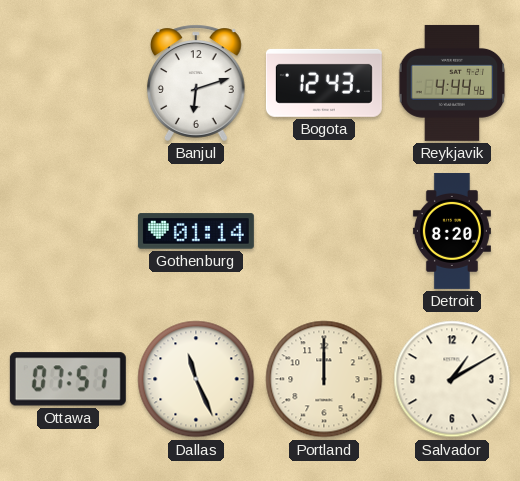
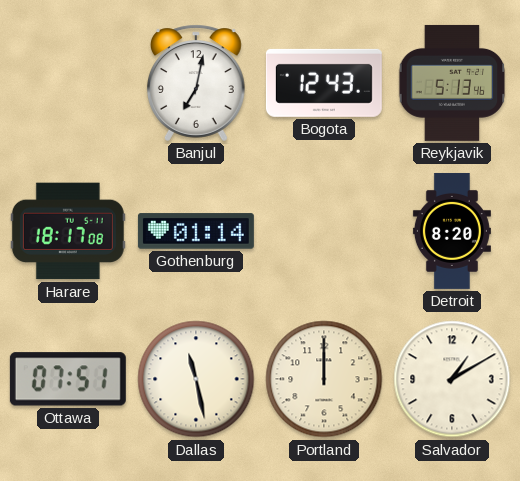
Banjul: 6:12 -> 7:02 (196, 83)
Reykjavik: 4:44 -> 5:13 (452, 83)
Harare: none -> 18:17 (68, 231)
Dallas: 11:26 -> 11:28 (196, 379)
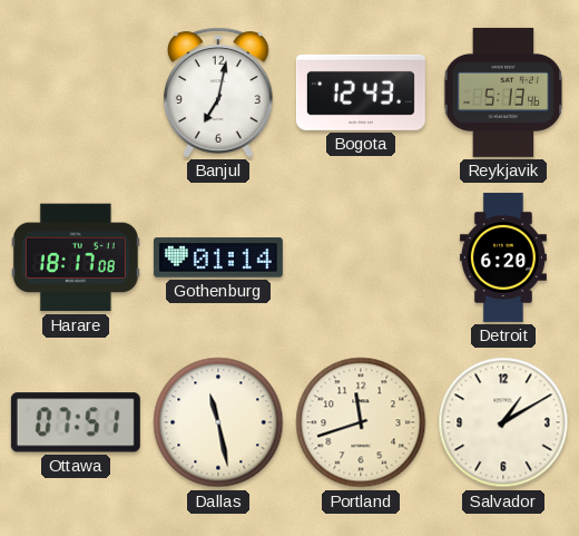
Detroit: 8:20 -> 6:20 (503, 257)
Portland: 12:00 -> 11:42 (361, 422)
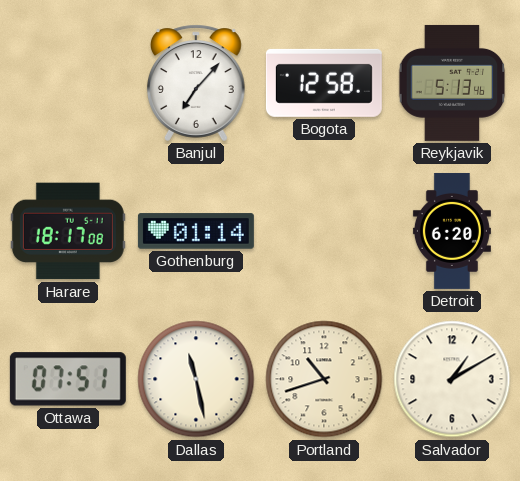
Banjul: 7:02 -> 7:07 (196, 83)
Bogota: 12:43 -> 12:58 (324, 83)
Portland: 11:42 -> 10:42 (324, 379)
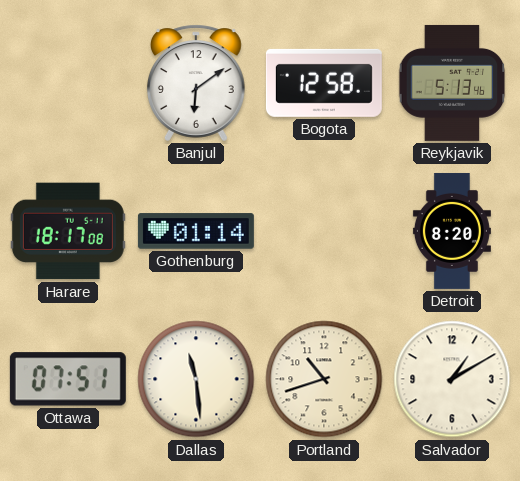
Banjul: 7:07 -> 6:09 (196, 83)
Detroit: 6:20 -> 8:20 (452, 231)
Dallas: 11:28 -> 11:29 (196, 379)
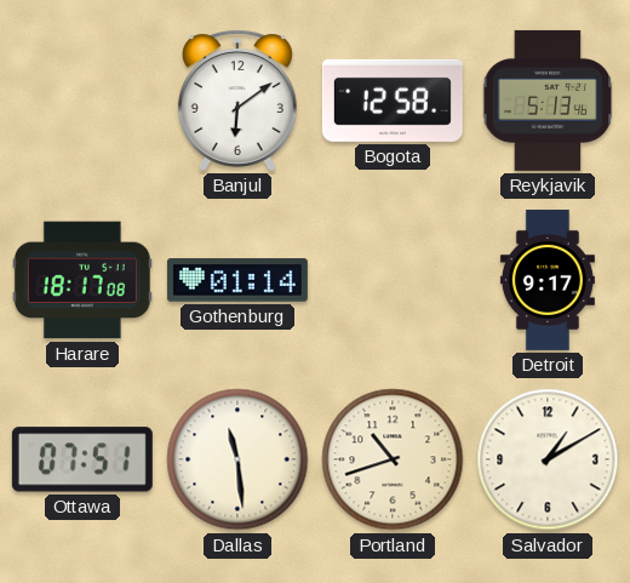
Detroit: 8:20 -> 9:17 (548, 280)
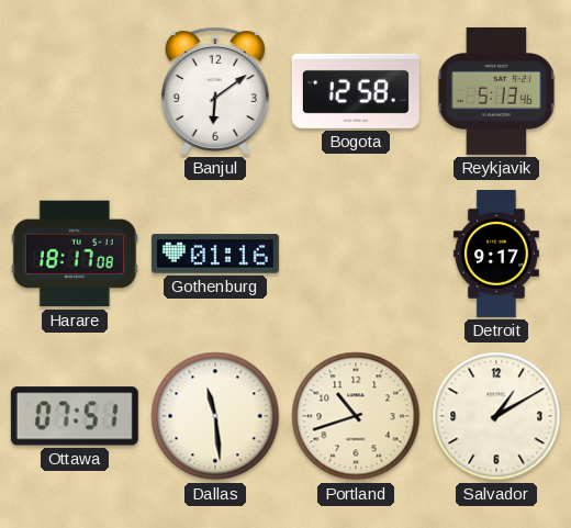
Gothenburg: 01:14 -> 01:16 (215, 254)
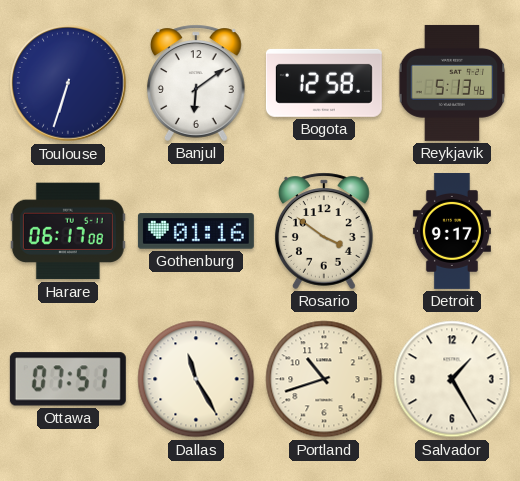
Toulouse: none -> 6:33 (69, 84)
Harare: 18:17 -> 06:17 (68, 231)
Rosario: none -> 3:51 (324, 231)
Dallas: 11:29 -> 11:25 (196, 379)
Salvador: 1:10 -> 1:25 (452, 379)
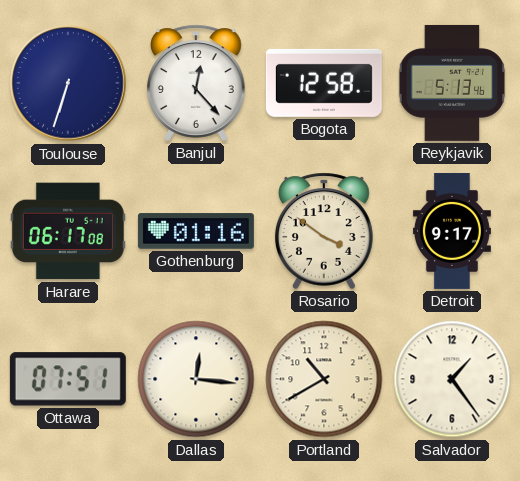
Banjul: 6:09 -> 12:23 (196, 83)
Dallas: 11:25 -> 12:16 (196, 379)
Portland: 10:42 -> 10:40 (324, 379)
Salvador: 1:25 -> 1:24 (452, 379)
